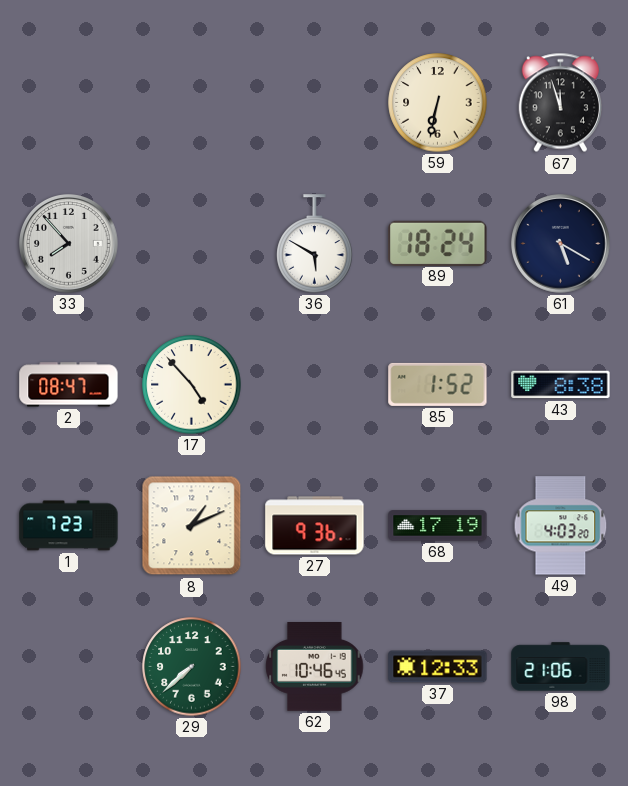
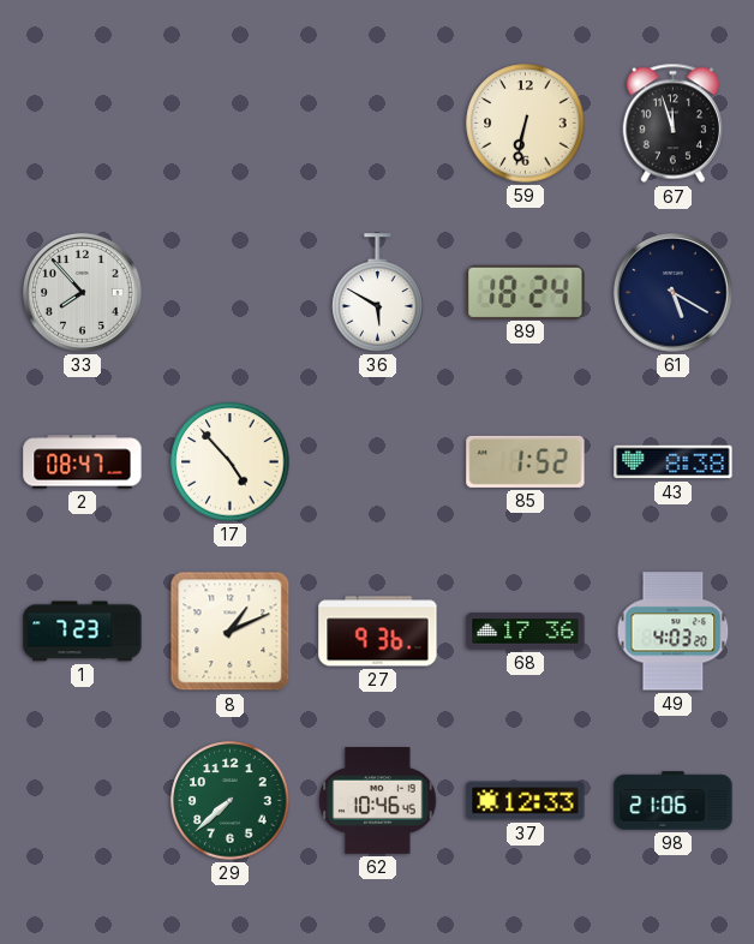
68: 17:19 -> 17:36 (526, 632)
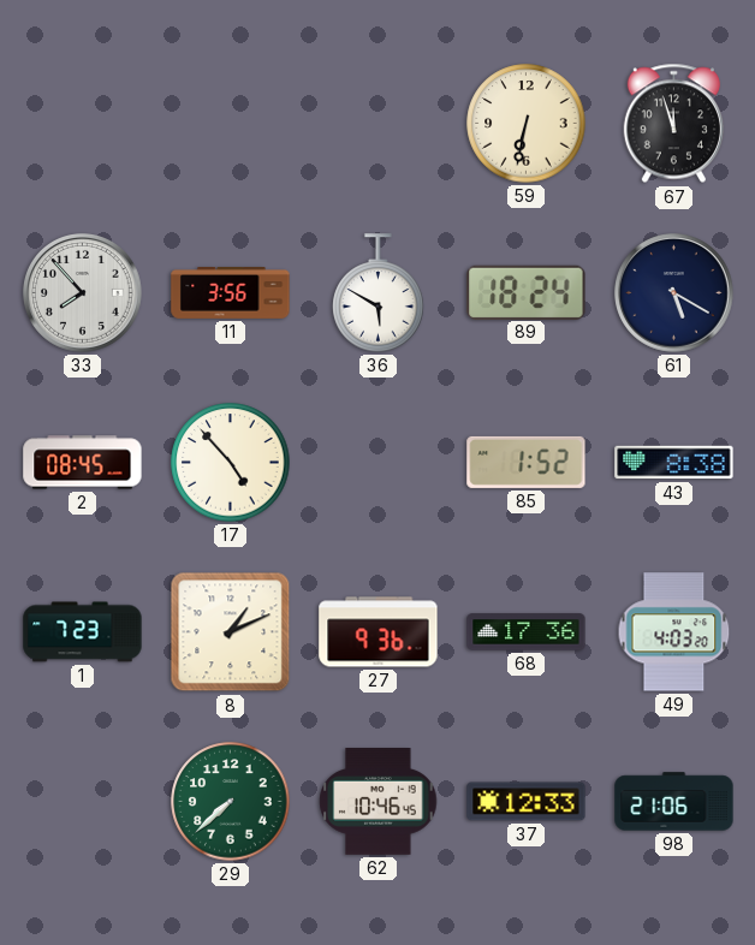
11: none -> 3:56 (231, 293)
2: 08:47 -> 08:45 (83, 463)
